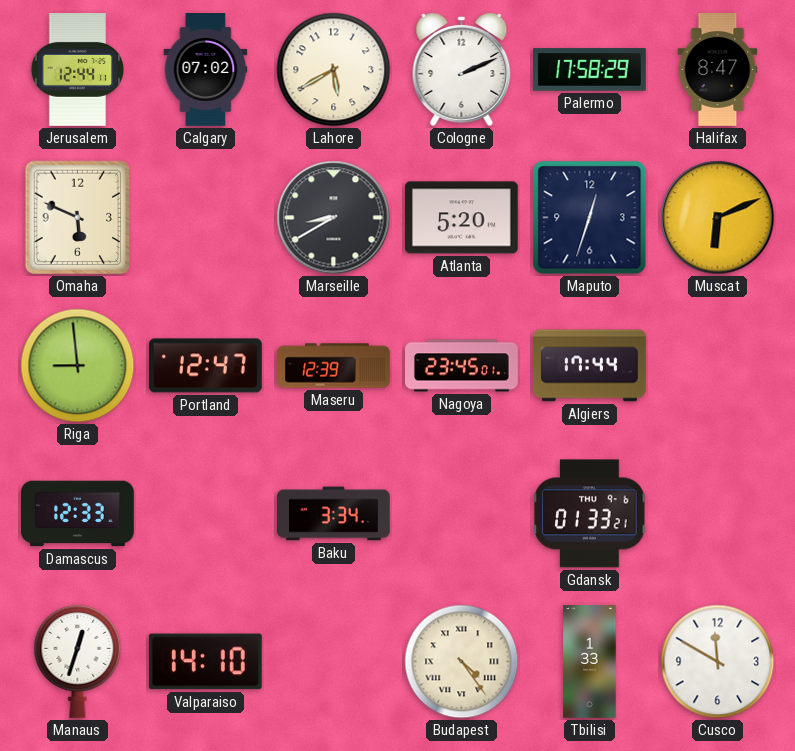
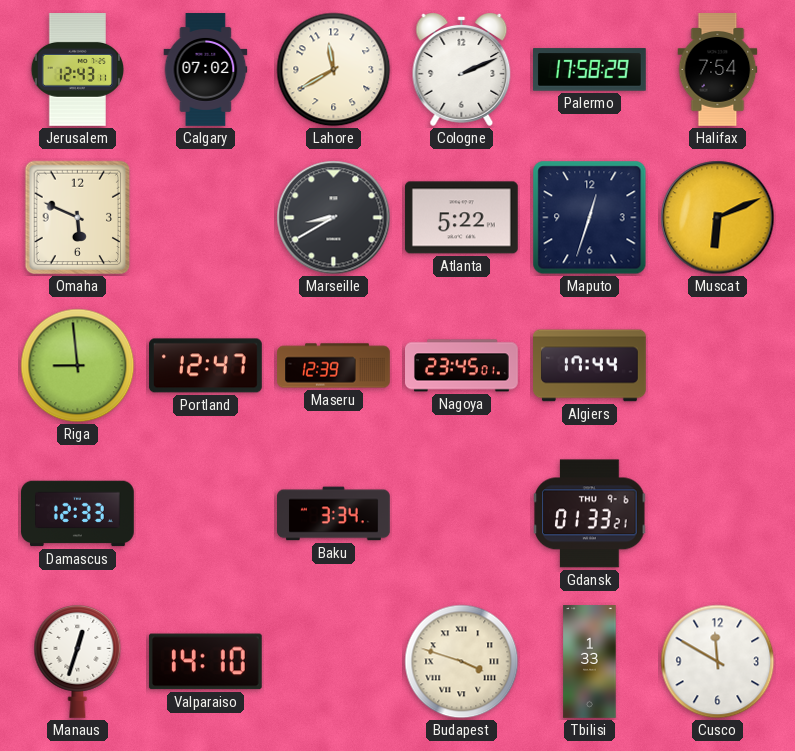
Jerusalem: 12:44 -> 12:43 (77, 70)
Lahore: 5:40 -> 11:40 (334, 70)
Halifax: 8:47 -> 7:54 (718, 70)
Atlanta: 5:20 -> 5:22 (461, 218)
Budapest: 4:24 -> 3:48 (462, 662)
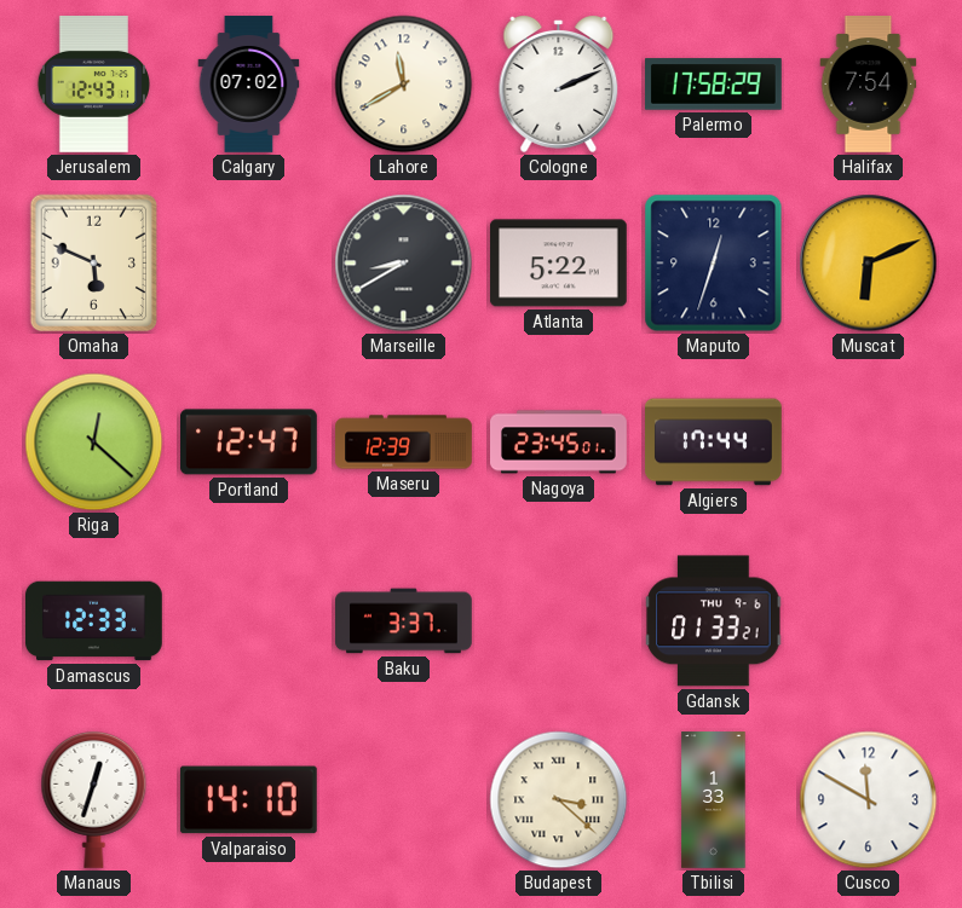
Riga: 8:59 -> 12:22 (94, 443)
Baku: 3:34 -> 3:37 (404, 621)
Budapest: 3:48 -> 3:22 (559, 800)
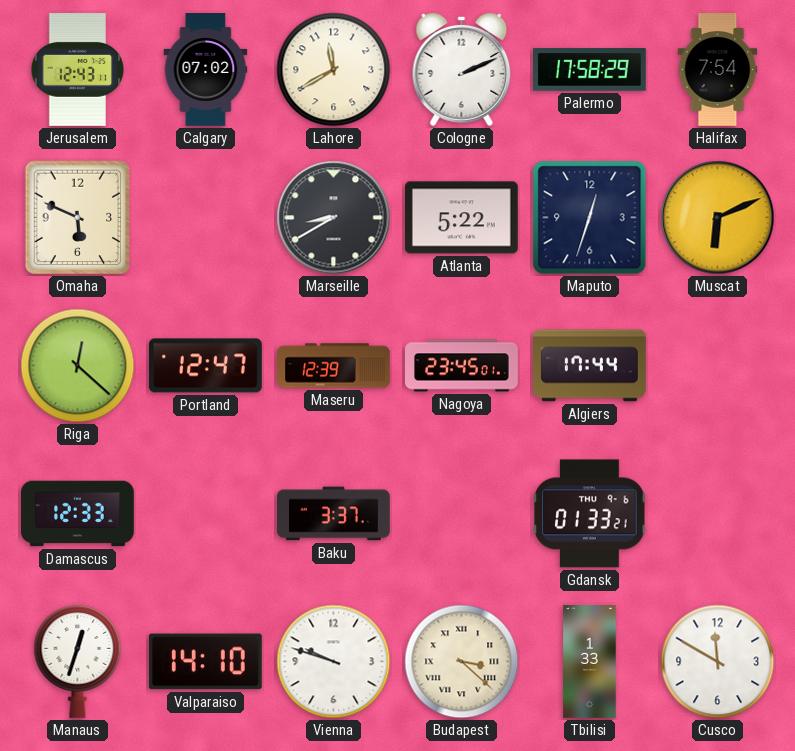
Vienna: none -> 9:48 (334, 662)
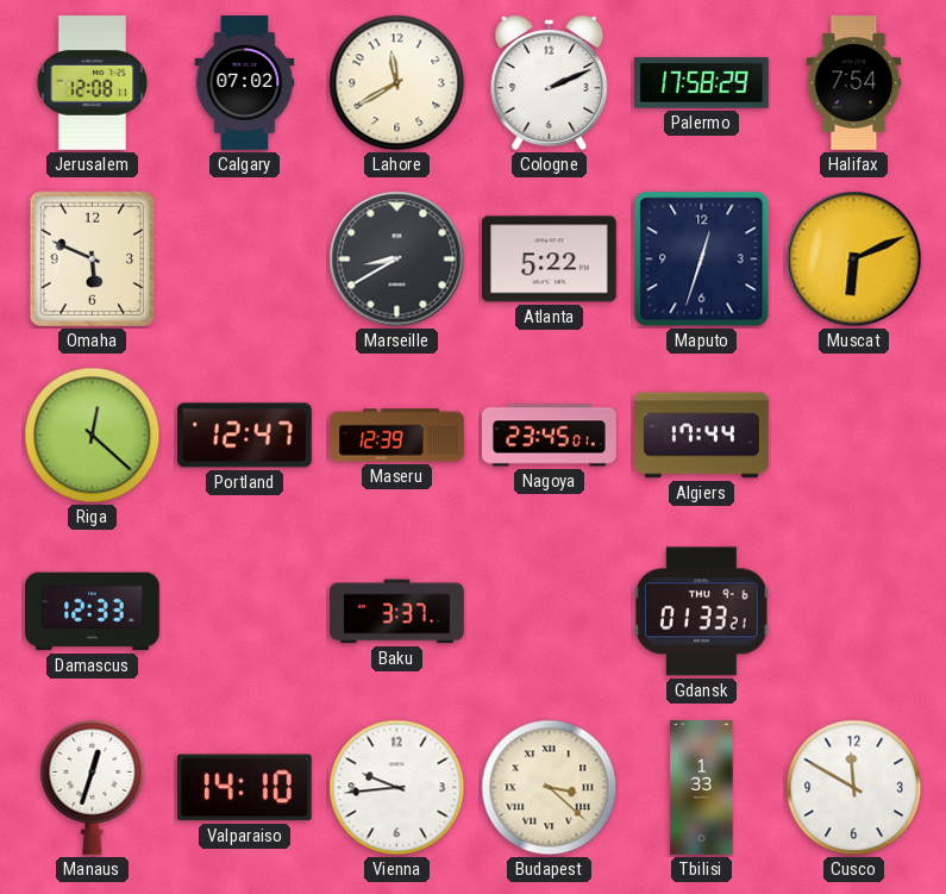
Jerusalem: 12:43 -> 12:08 (92, 83)
Vienna: 9:48 -> 9:44 (397, 788)
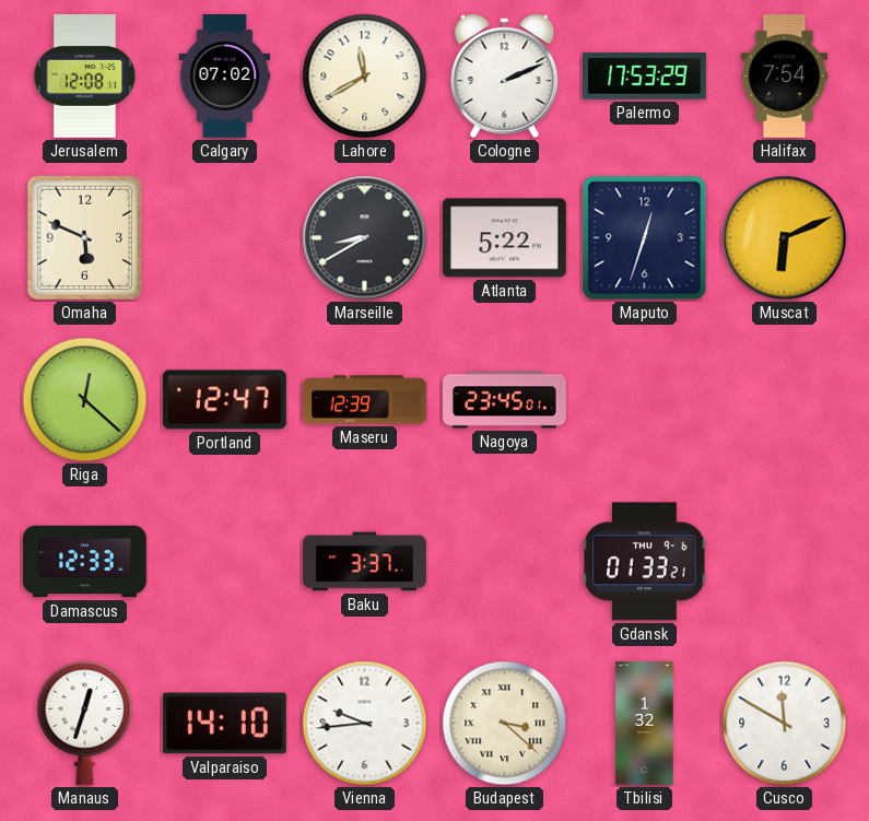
Palermo: 17:58 -> 17:53 (645, 77)
Algiers: 17:44 -> none (702, 436)
Tbilisi: 1:33 -> 1:32 (645, 724)
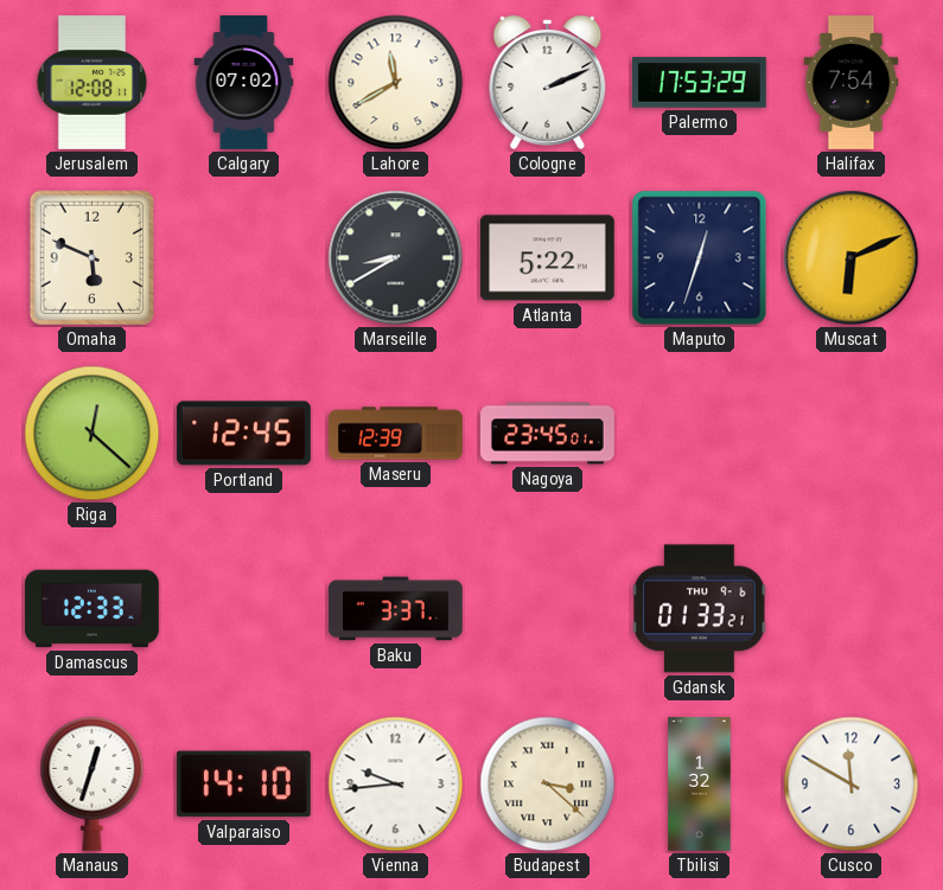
Portland: 12:47 -> 12:45 (244, 434)
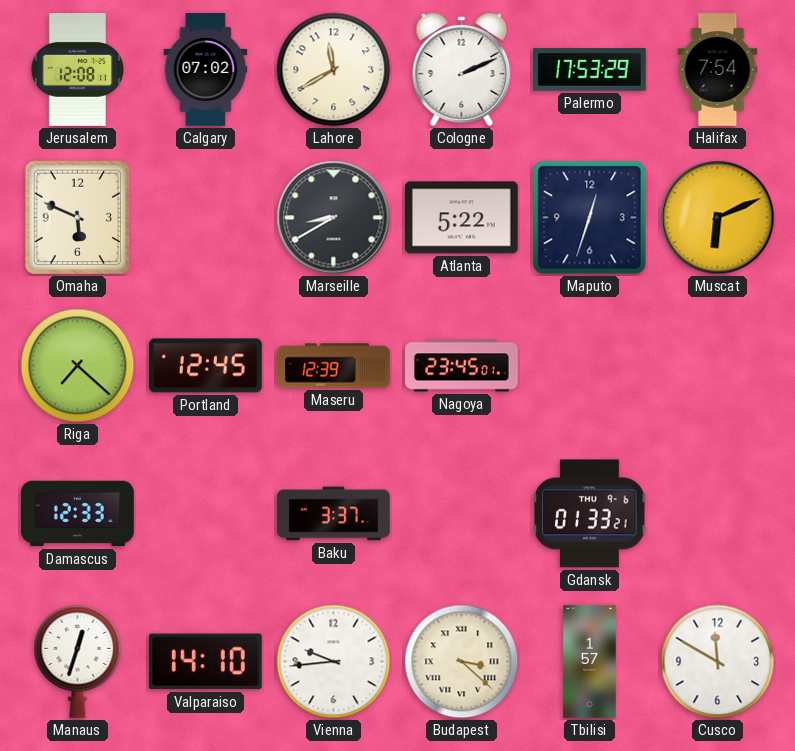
Riga: 12:22 -> 7:22 (78, 366)
Tbilisi: 1:32 -> 1:57 (590, 662)
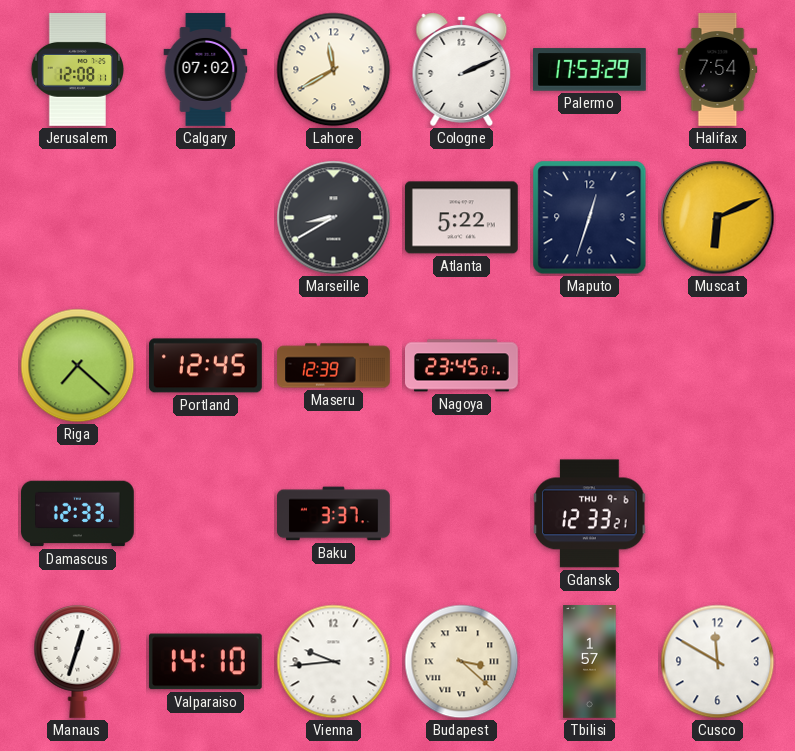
Omaha: 5:49 -> none (78, 218)
Gdansk: 01:33 -> 12:33 (590, 514)
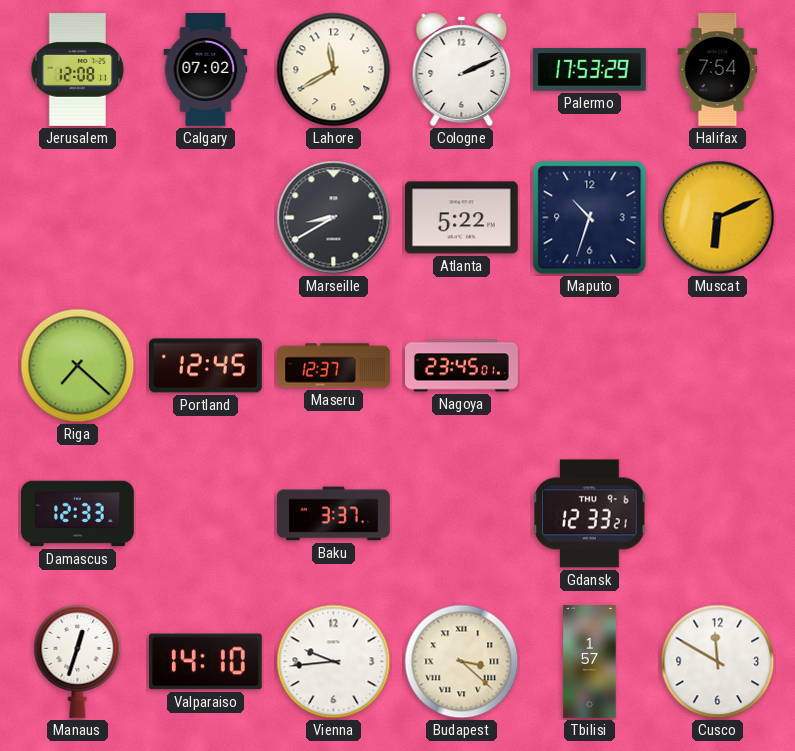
Maputo: 12:33 -> 10:33 (590, 218)
Maseru: 12:39 -> 12:37 (334, 366)
